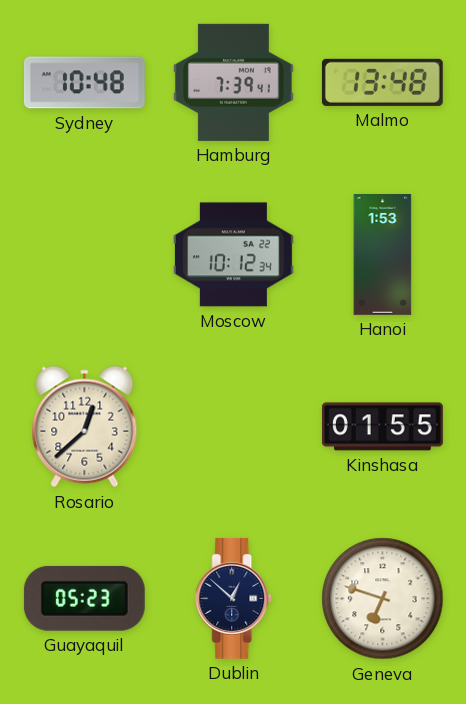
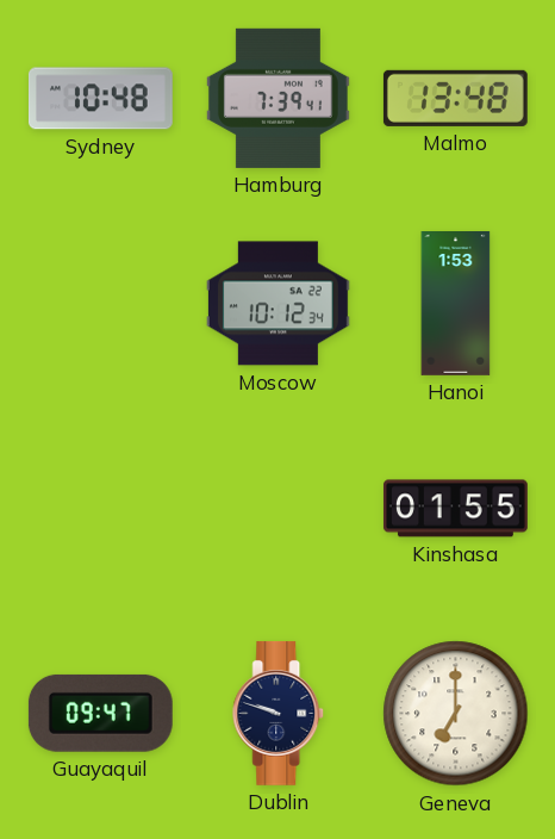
Rosario: 12:38 -> none (85, 427)
Guayaquil: 05:23 -> 09:47 (100, 713)
Dublin: 12:52 -> 9:48 (279, 713)
Geneva: 6:48 -> 7:00 (456, 714)
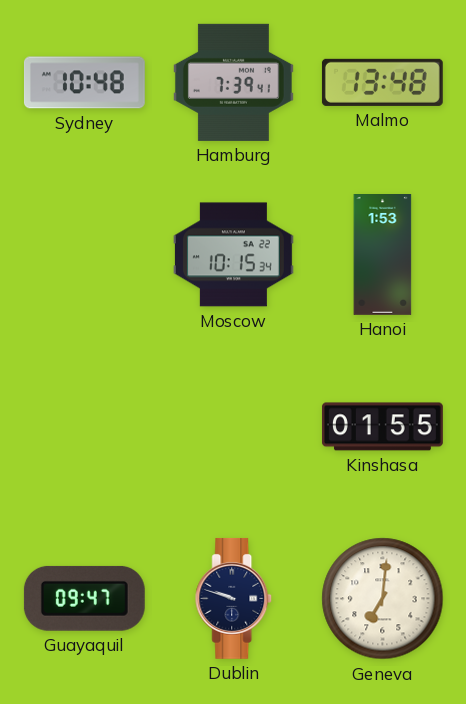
Moscow: 10:12 -> 10:15 (233, 255)
Geneva: 7:00 -> 7:01 (383, 599)
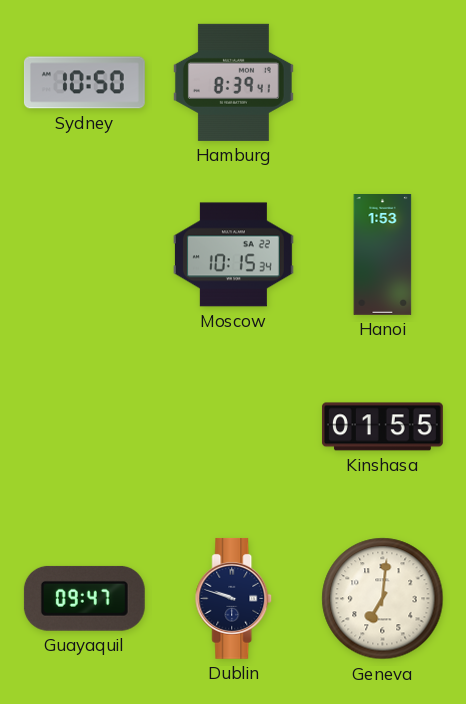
Sydney: 10:48 -> 10:50 (84, 83)
Hamburg: 7:39 -> 8:39 (233, 82)
Malmo: 13:48 -> none (382, 82)
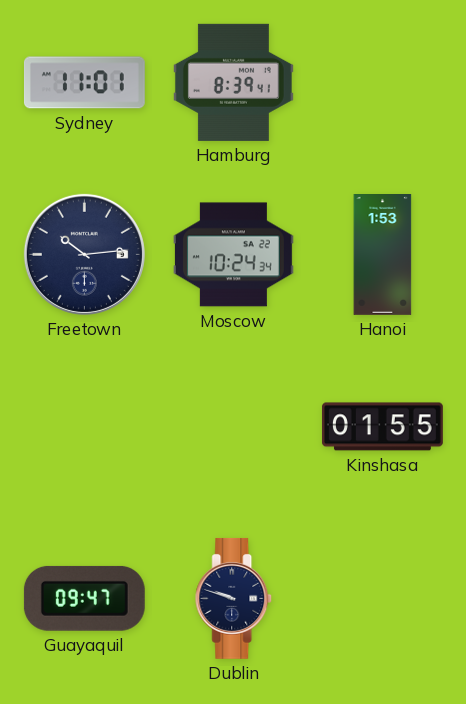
Sydney: 10:50 -> 11:01 (84, 83)
Freetown: none -> 10:14 (84, 254)
Moscow: 10:15 -> 10:24 (233, 255)
Geneva: 7:01 -> none (383, 599)
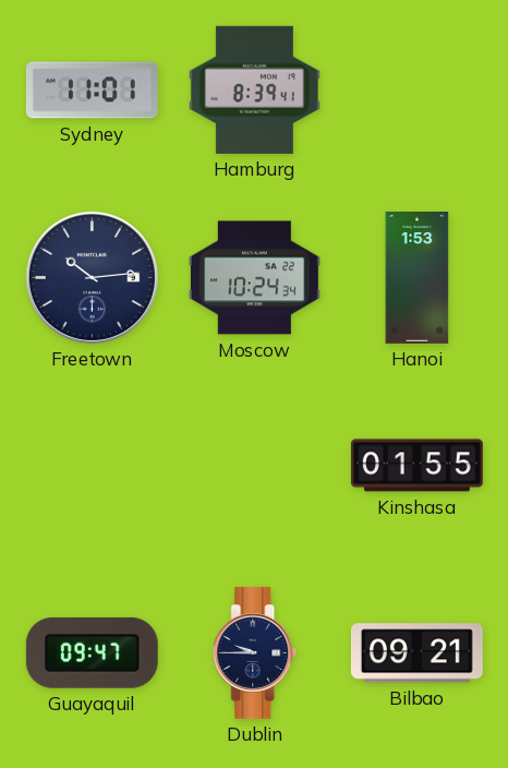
Dublin: 9:48 -> 9:45 (255, 652)
Bilbao: none -> 09:21 (416, 653)
